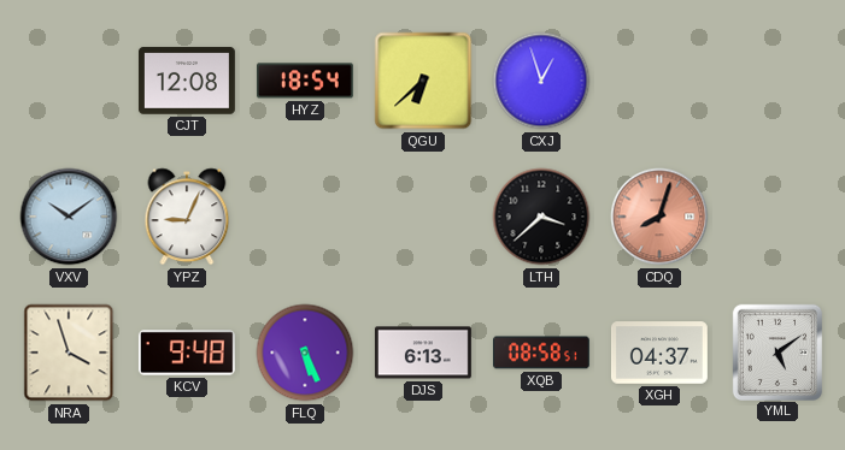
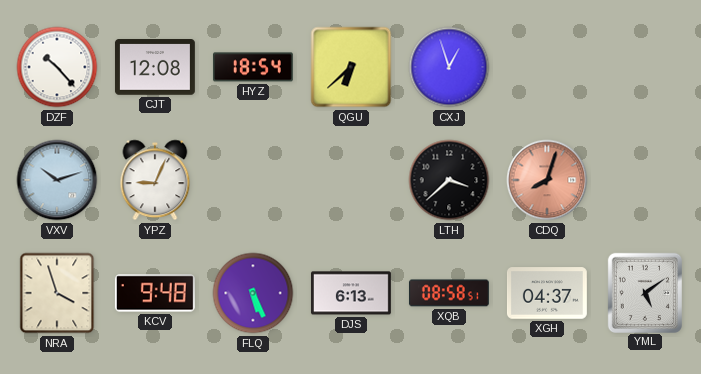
DZF: none -> 10:23 (57, 67)
VXV: 10:09 -> 10:12 (57, 180)
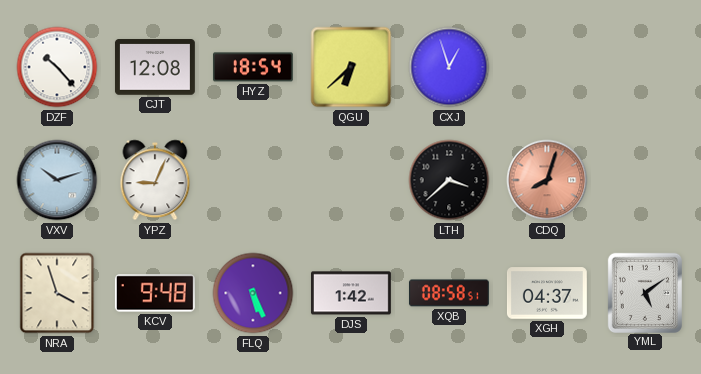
DJS: 6:13 -> 1:42 (351, 293)
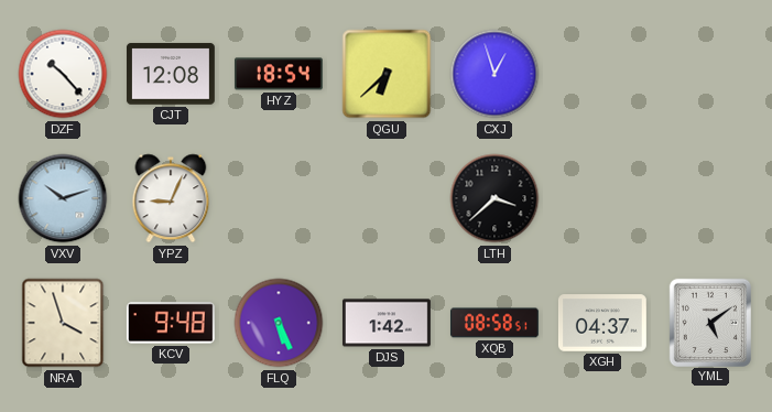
CDQ: 8:03 -> none (547, 180)
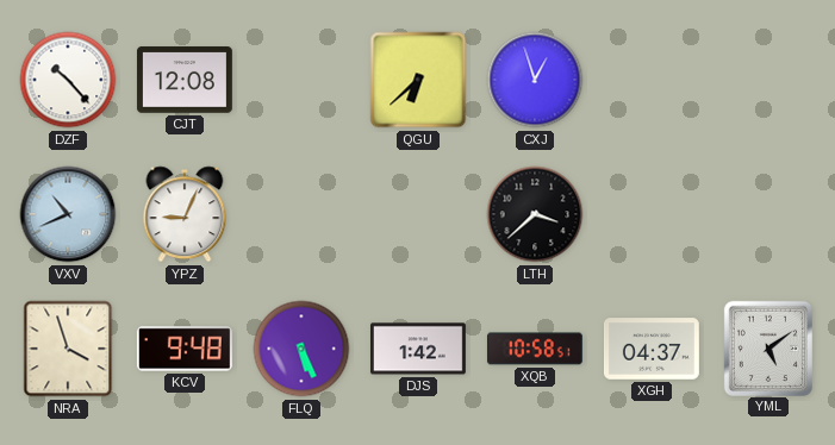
HYZ: 18:54 -> none (279, 74)
VXV: 10:12 -> 10:41 (68, 214)
XQB: 08:58 -> 10:58 (535, 349)
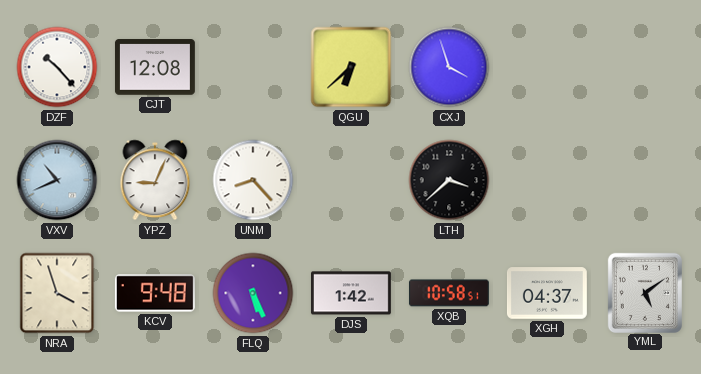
CXJ: 12:57 -> 3:57 (449, 67)
UNM: none -> 8:23 (253, 180)
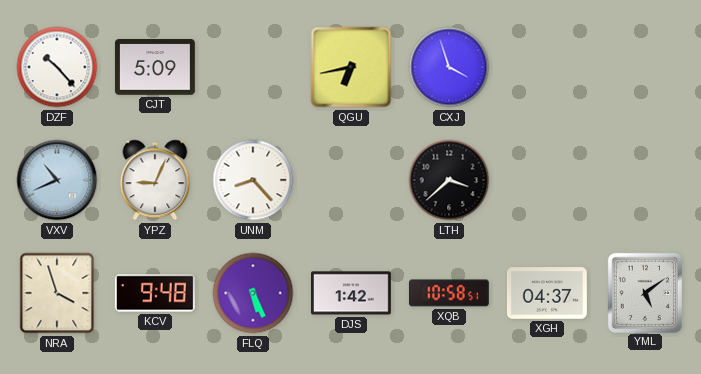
CJT: 12:08 -> 5:09 (155, 67)
QGU: 6:38 -> 6:43 (351, 67)
